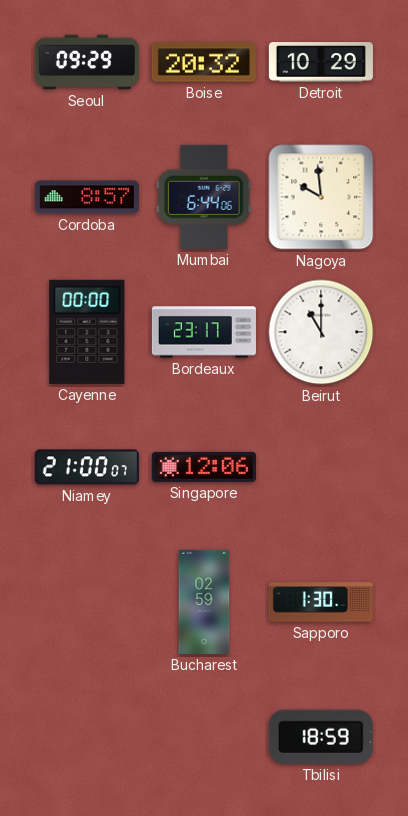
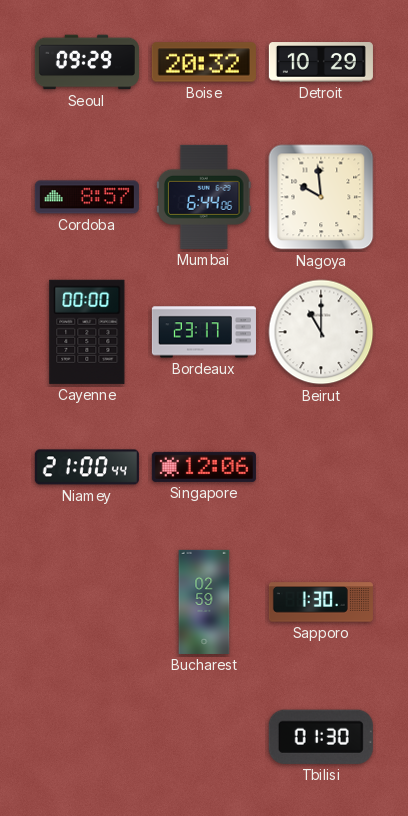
Niamey: 21:00:07 -> 21:00:44 (87, 467)
Tbilisi: 18:59 -> 01:30 (321, 737)
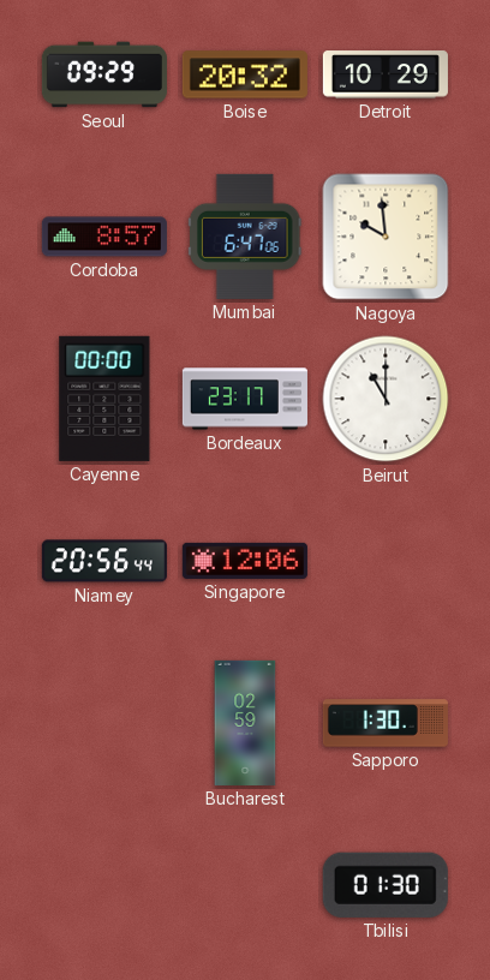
Mumbai: 6:44 -> 6:47 (246, 237)
Niamey: 21:00 -> 20:56 (104, 561)
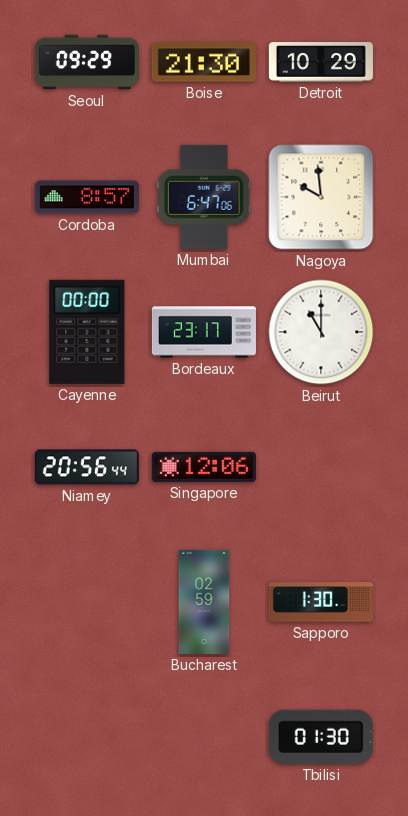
Boise: 20:32 -> 21:30 (204, 62)
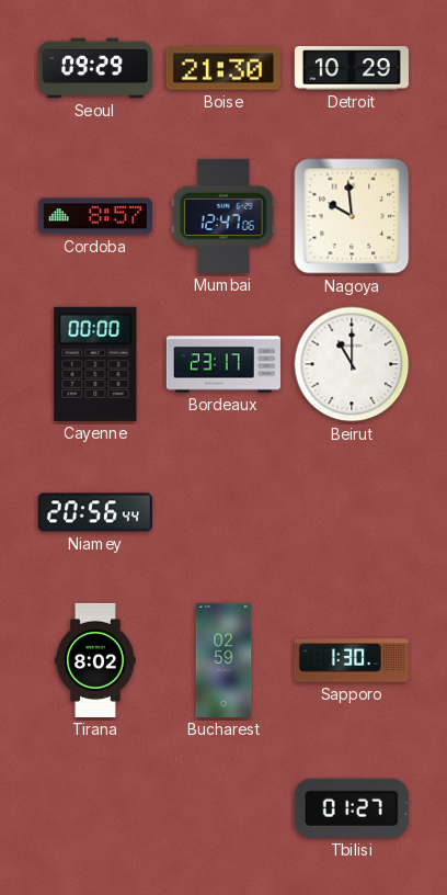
Mumbai: 6:47 -> 12:47 (225, 216)
Singapore: 12:06 -> none (204, 467)
Tirana: none -> 8:02 (96, 660)
Tbilisi: 01:30 -> 01:27 (352, 808)
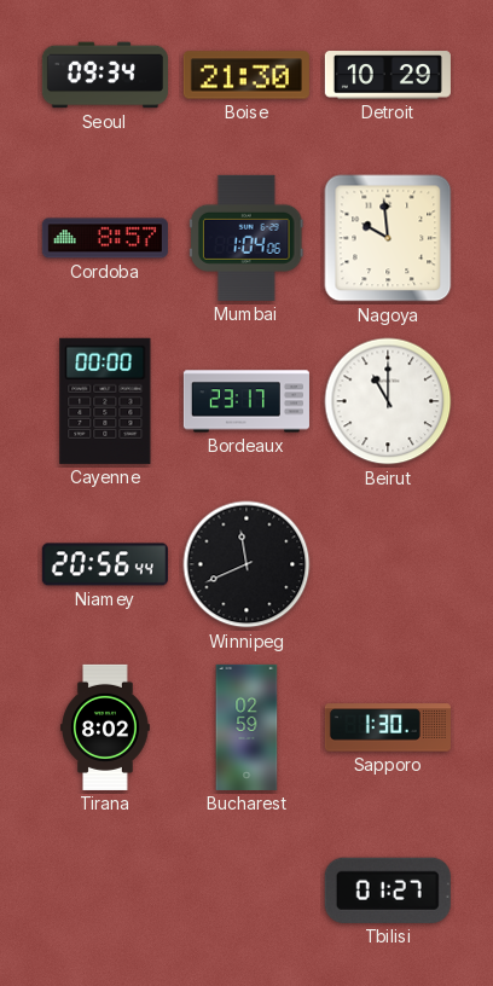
Seoul: 09:29 -> 09:34 (105, 75)
Mumbai: 12:47 -> 1:04 (248, 238)
Winnipeg: none -> 11:41 (246, 564)
